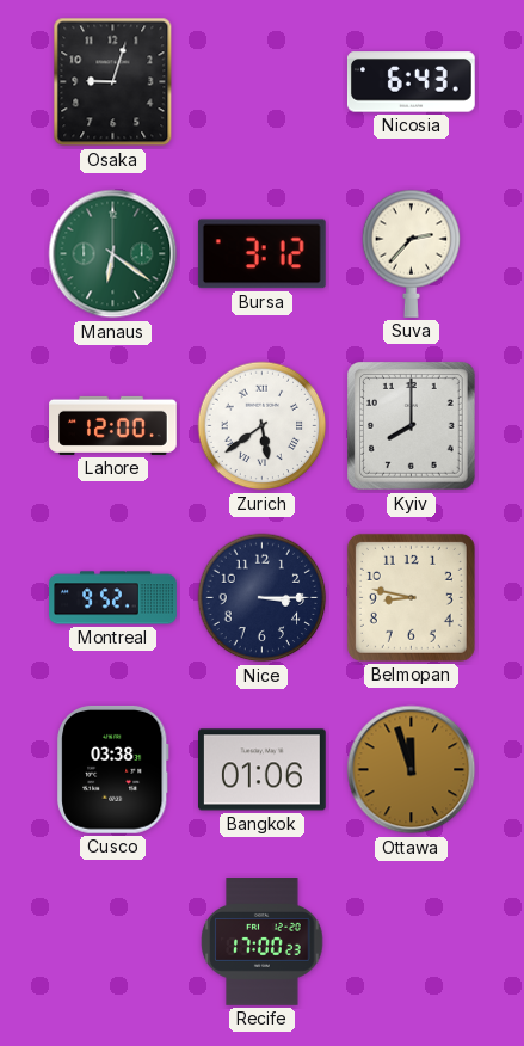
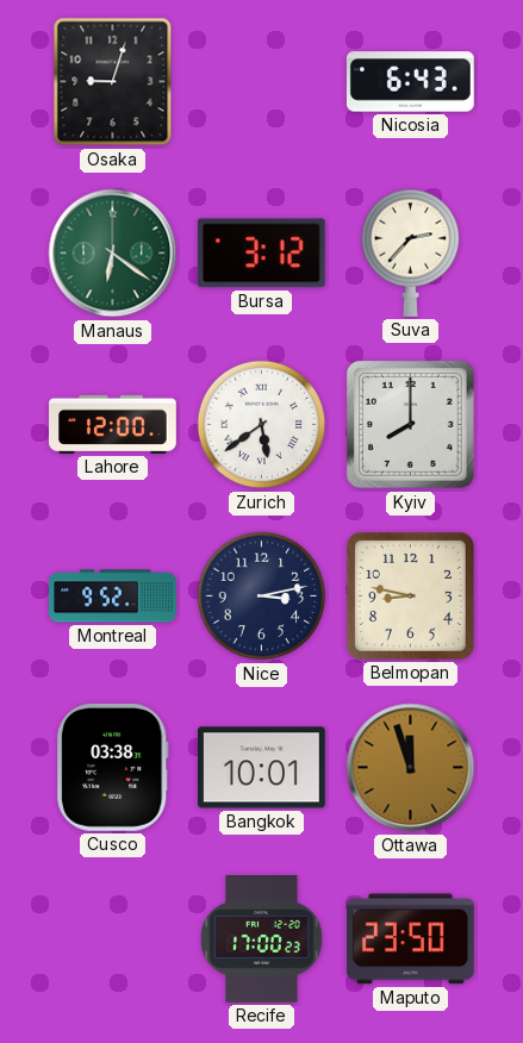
Nice: 3:15 -> 3:13 (262, 597)
Bangkok: 01:06 -> 10:01 (262, 768)
Maputo: none -> 23:50 (410, 939)
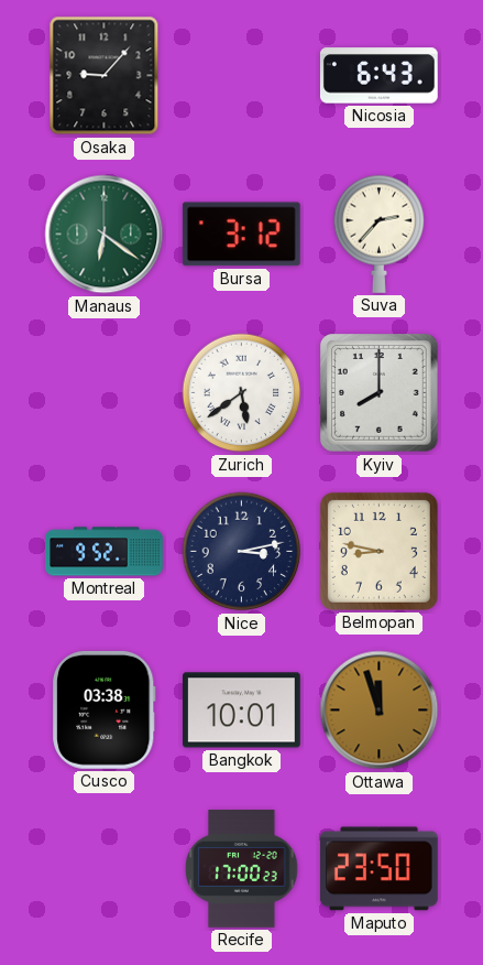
Osaka: 9:03 -> 9:07 (105, 76)
Lahore: 12:00 -> none (113, 424)
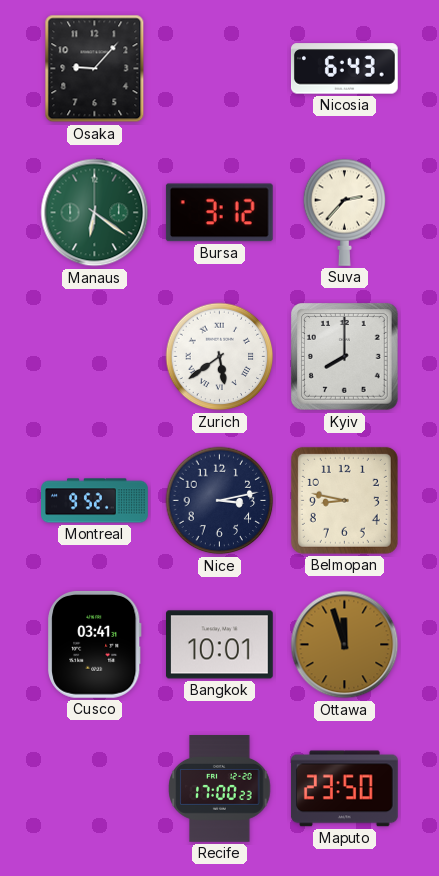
Cusco: 03:38 -> 03:41 (95, 645)
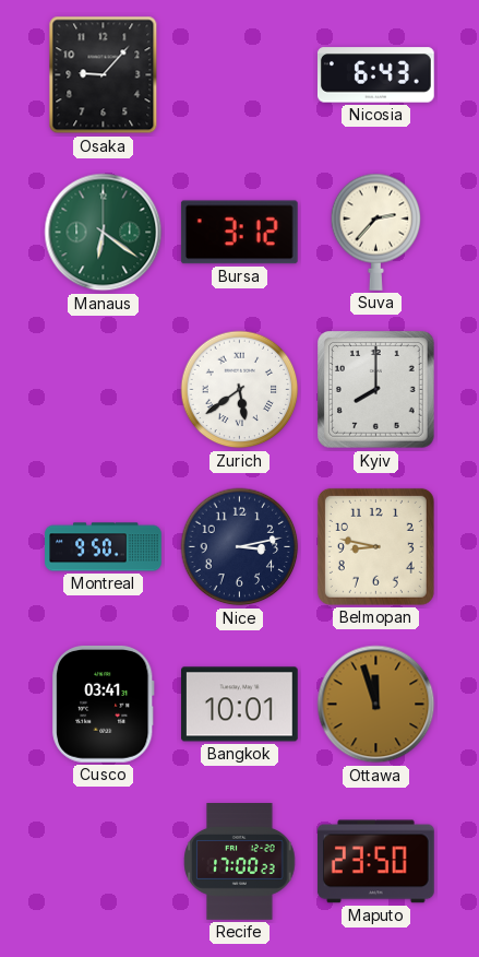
Montreal: 9:52 -> 9:50 (104, 547)
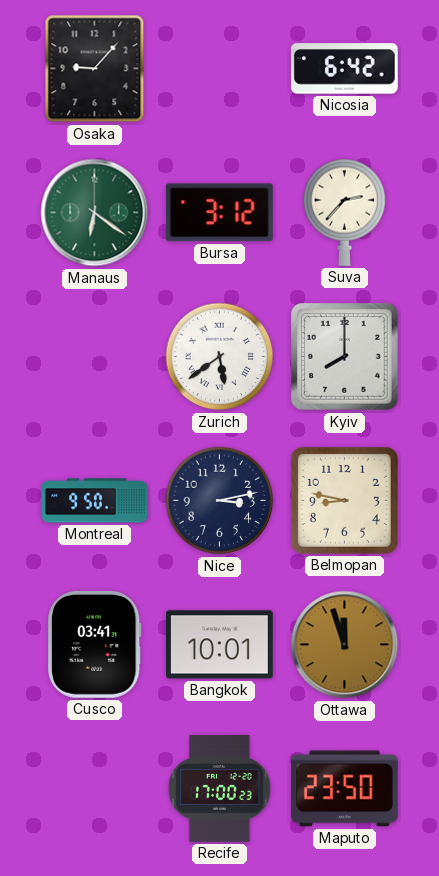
Nicosia: 6:43 -> 6:42 (345, 69)
